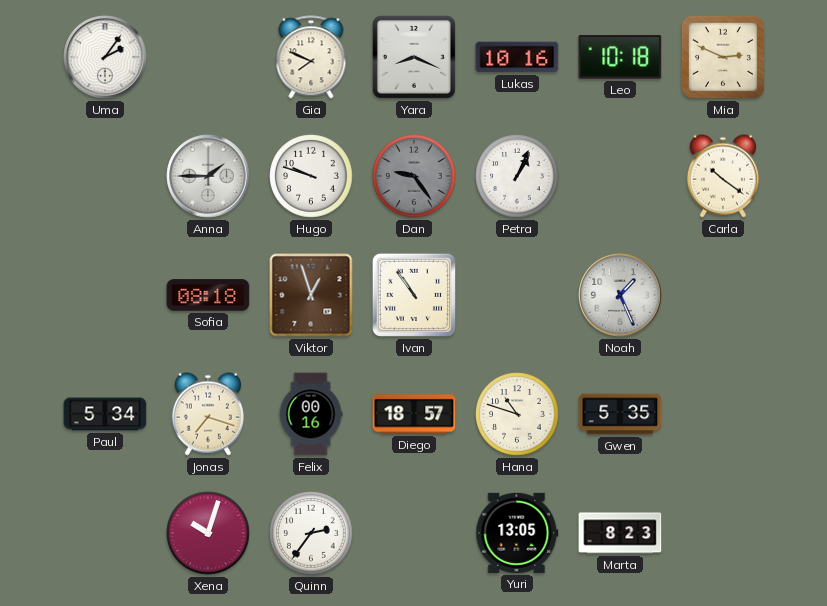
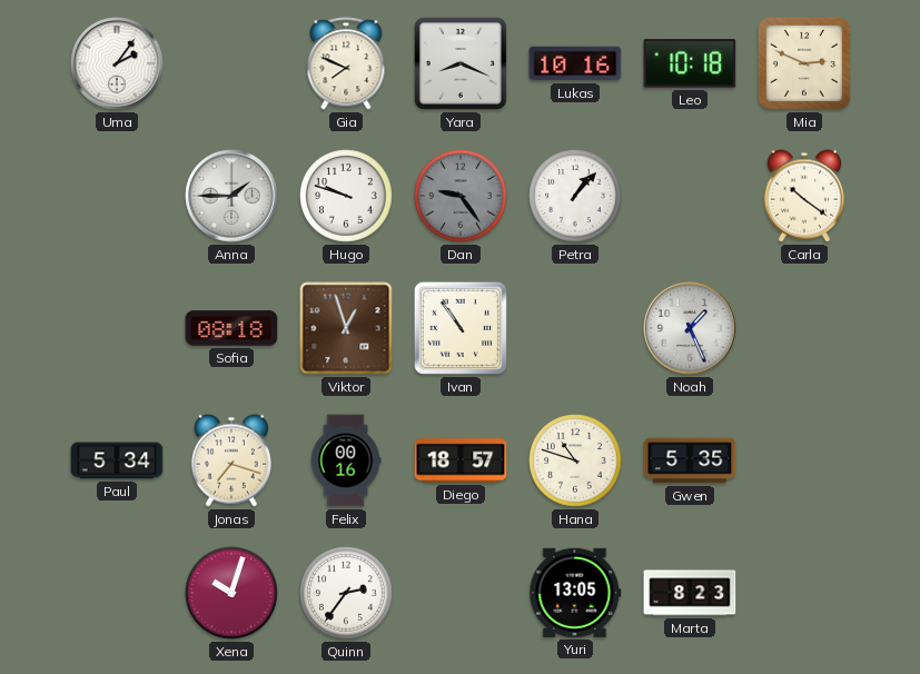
Petra: 1:04 -> 1:07 (575, 196)
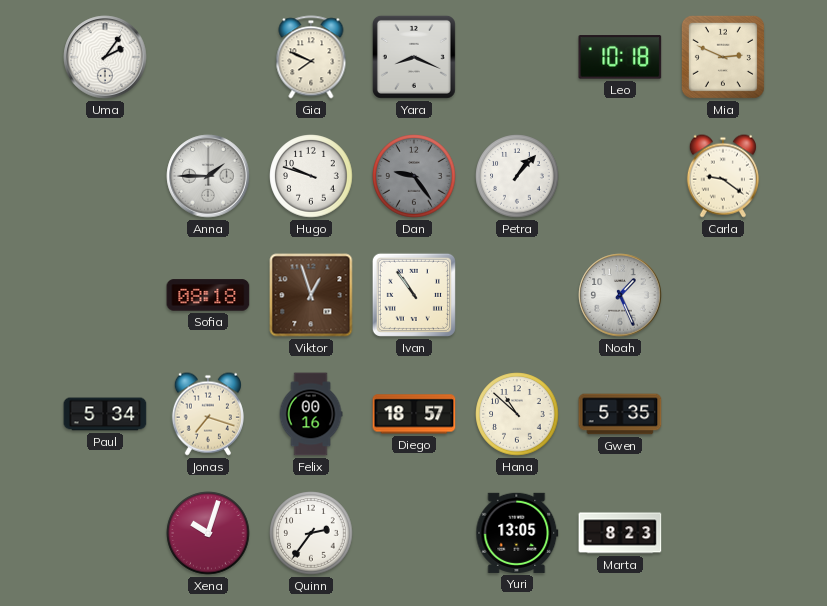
Lukas: 10:16 -> none (575, 63)
Carla: 10:21 -> 9:21 (723, 176)
Hana: 10:48 -> 10:52 (517, 414)
